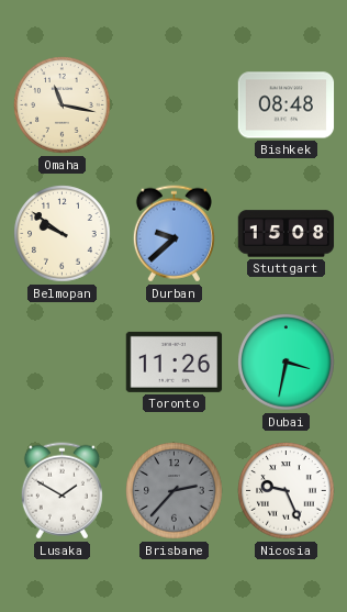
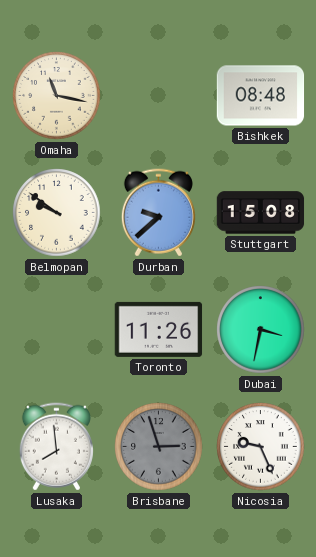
Lusaka: 1:50 -> 7:59 (56, 447)
Brisbane: 2:37 -> 2:57 (159, 447)
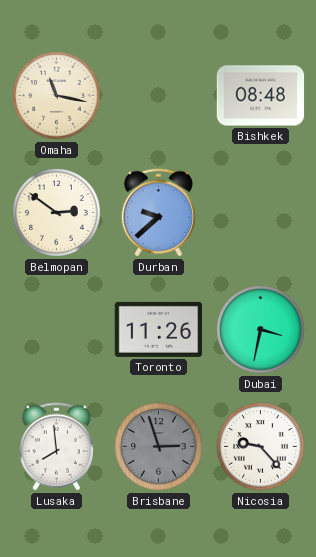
Belmopan: 9:51 -> 2:51 (57, 213)
Stuttgart: 15:08 -> none (261, 213)
Nicosia: 9:26 -> 9:23 (261, 447)
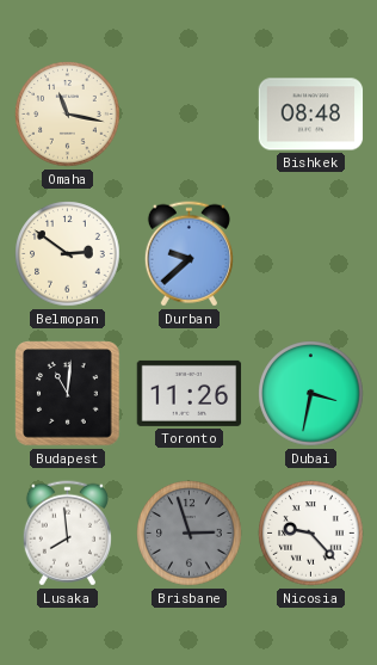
Budapest: none -> 11:01 (68, 394)
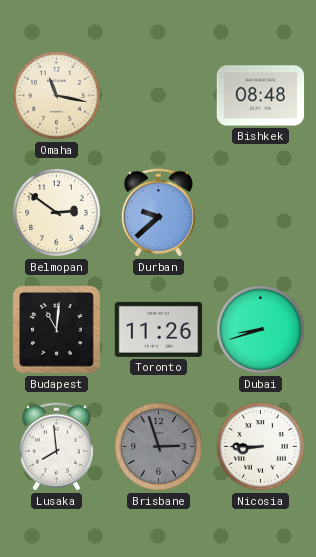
Dubai: 3:32 -> 8:42 (261, 330)
Nicosia: 9:23 -> 8:45 (261, 447)
